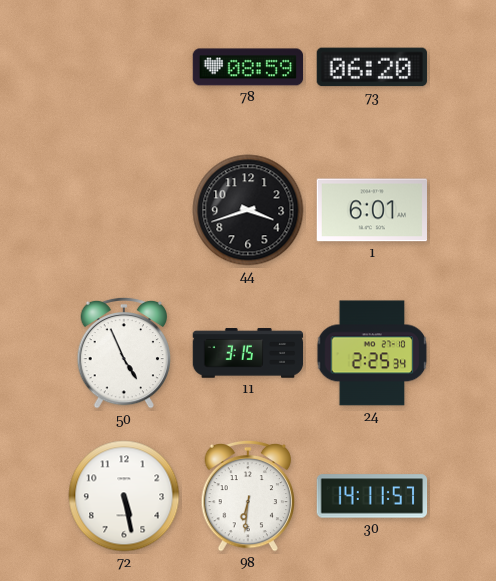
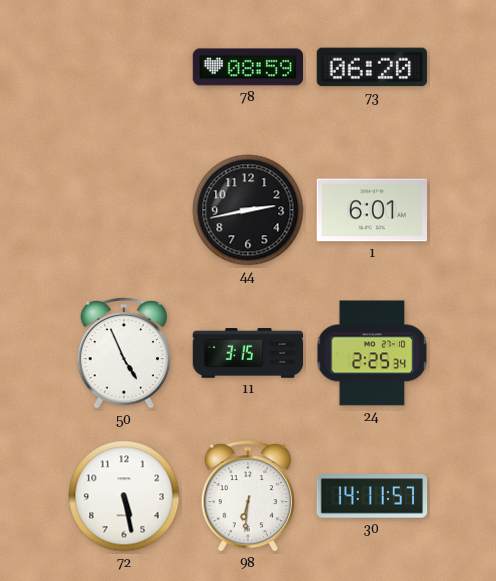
44: 3:42 -> 2:43 (248, 210)
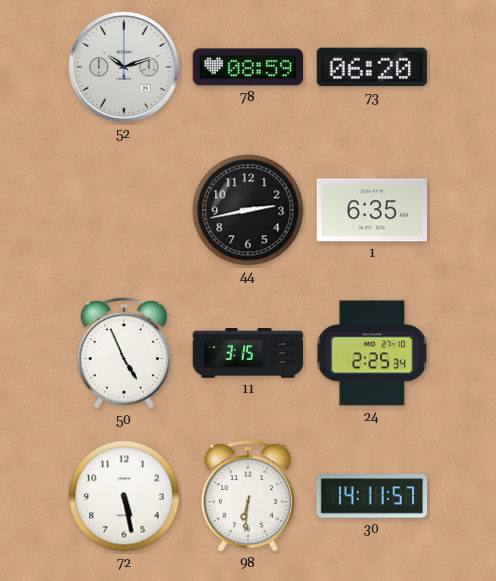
52: none -> 10:12 (124, 67)
1: 6:01 -> 6:35 (372, 210)
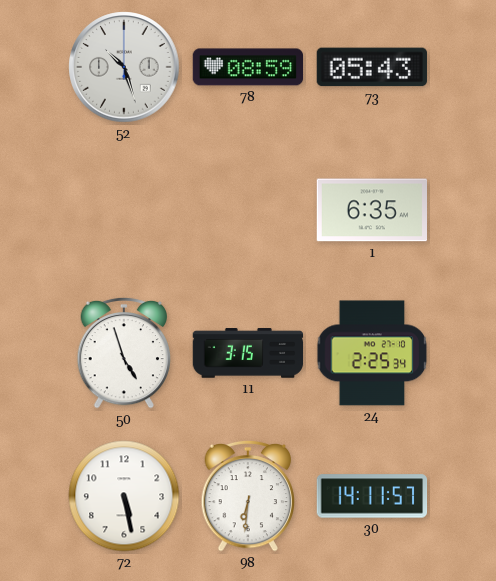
52: 10:12 -> 10:27 (124, 67)
73: 06:20 -> 05:43 (371, 67)
44: 2:43 -> none (248, 210)
50: 4:56 -> 4:57 (124, 353)
